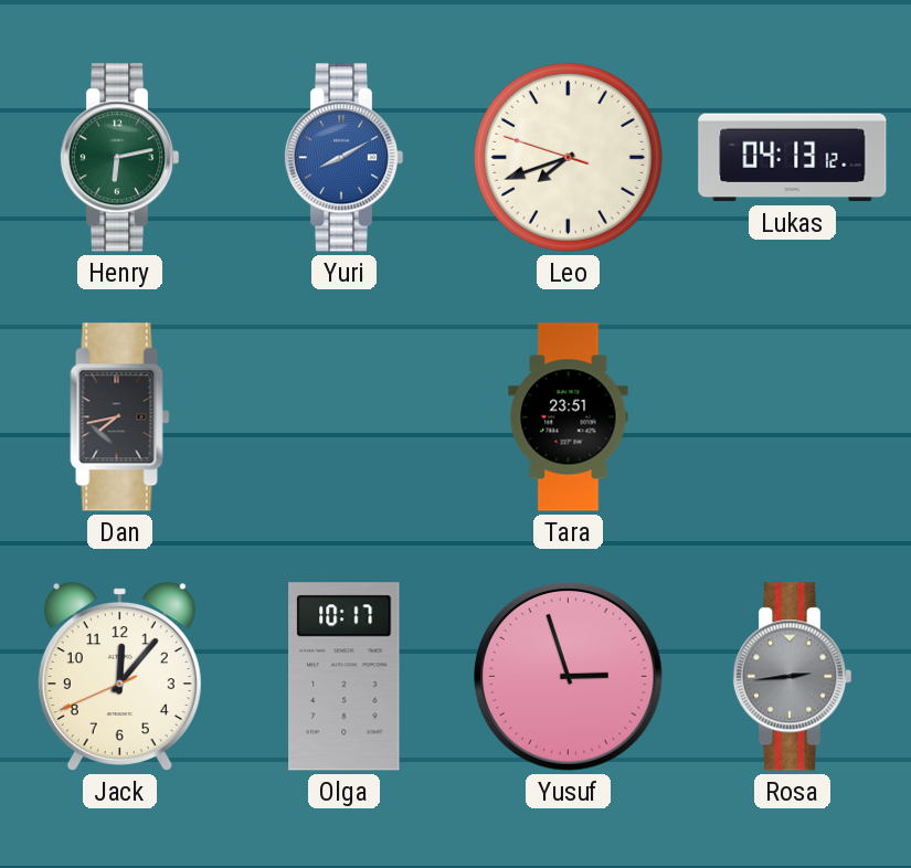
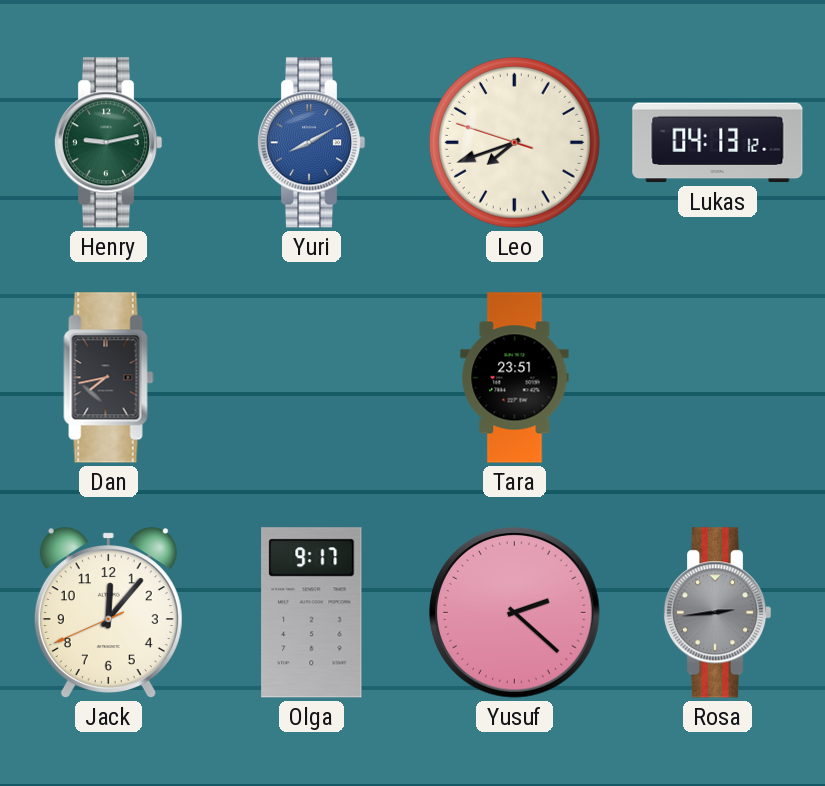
Henry: 6:13 -> 9:13 (108, 143)
Olga: 10:17 -> 9:17 (312, 613)
Yusuf: 2:57 -> 2:22 (515, 613)
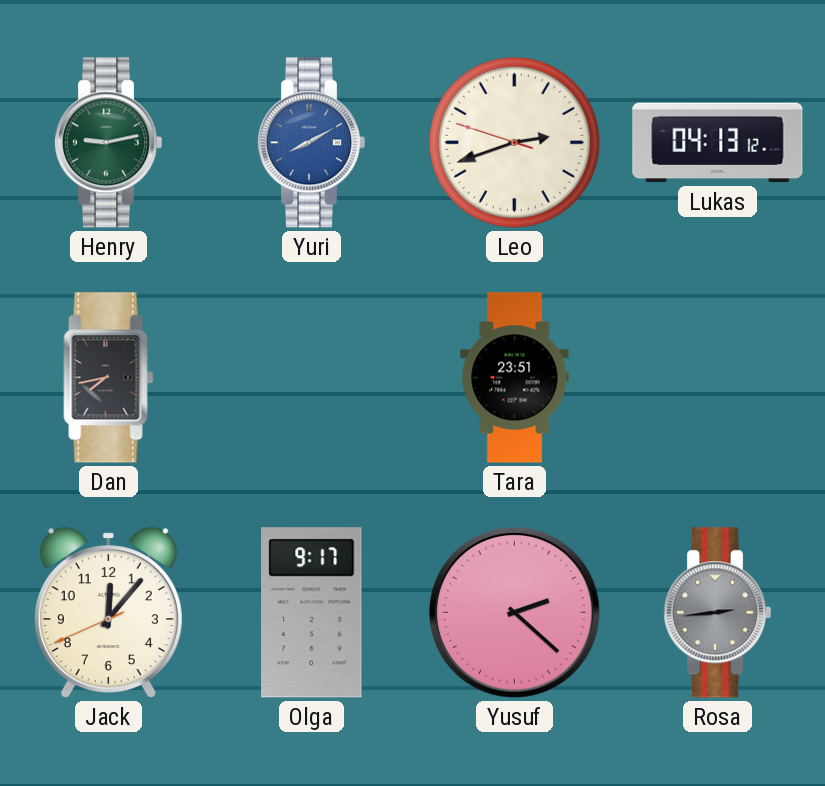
Leo: 7:41 -> 2:41 (514, 142)
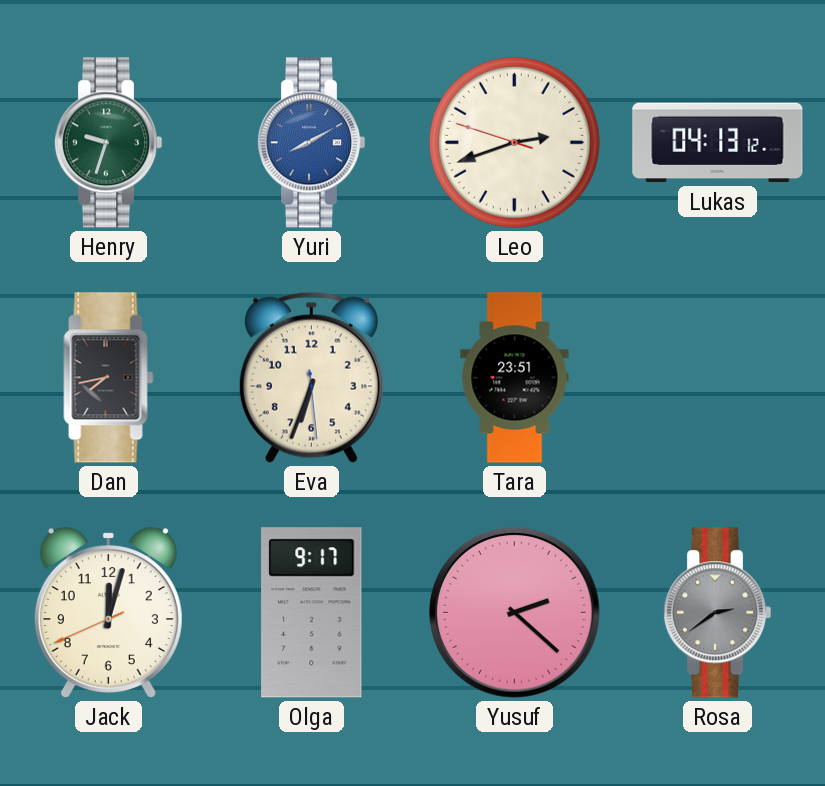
Henry: 9:13 -> 9:33 (108, 143)
Eva: none -> 6:33 (311, 377)
Jack: 12:06 -> 12:02 (108, 613)
Rosa: 2:44 -> 2:39 (717, 613)
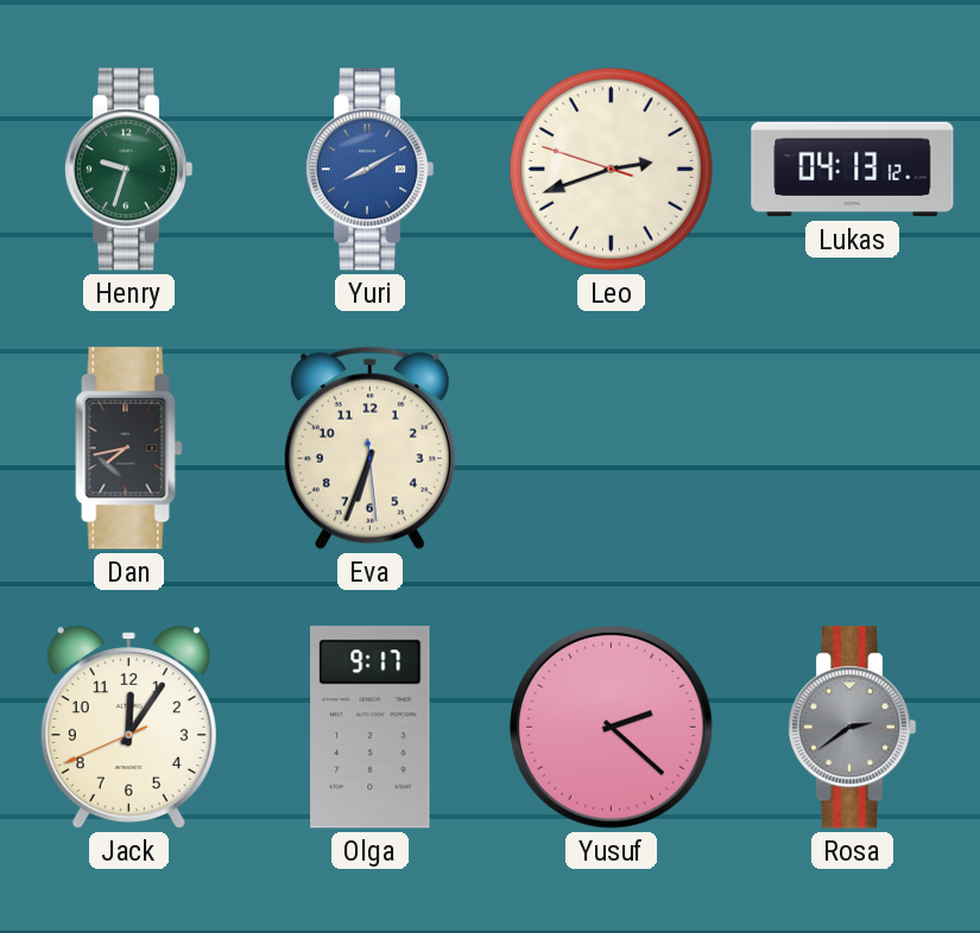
Tara: 23:51 -> none (515, 378)
Jack: 12:02 -> 12:05 (128, 728)
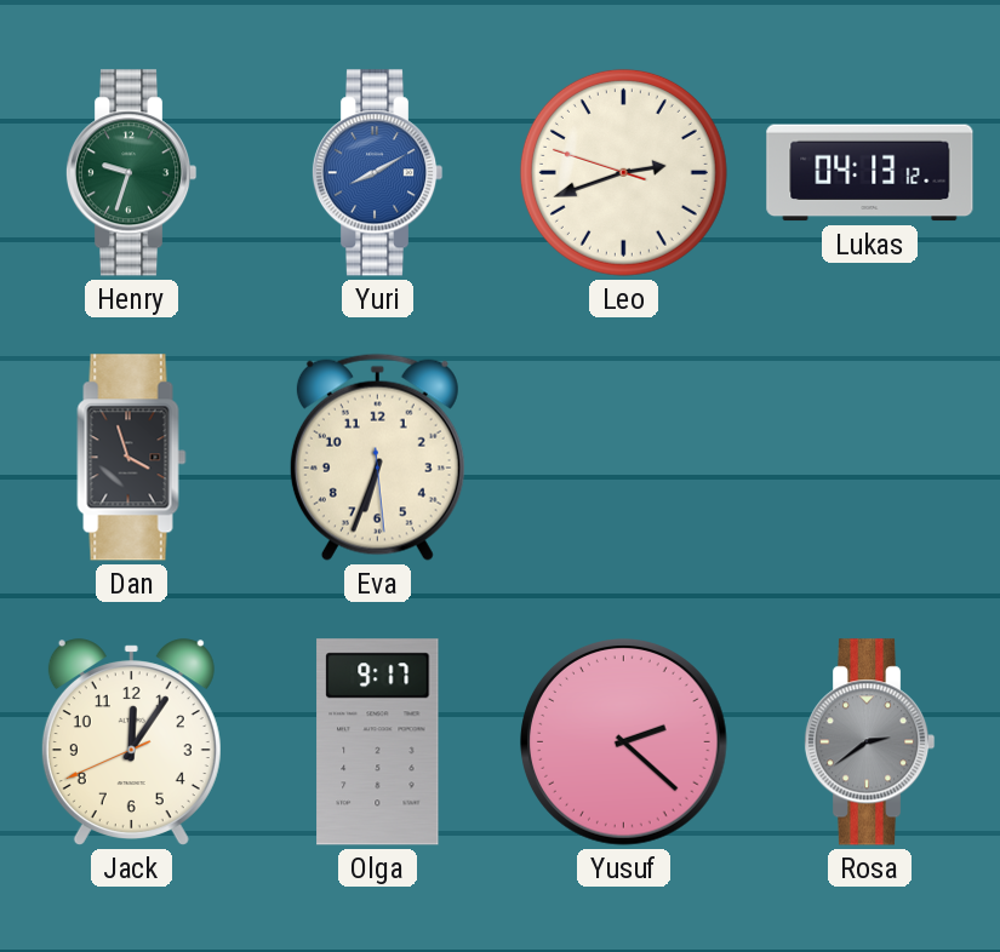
Dan: 7:43 -> 3:57 (132, 458)
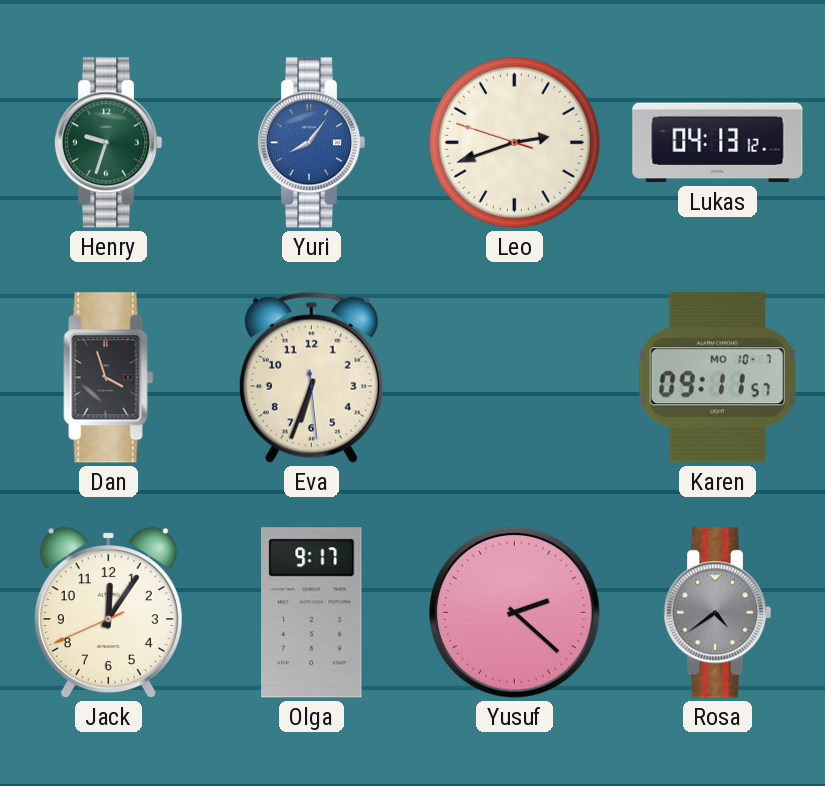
Yuri: 8:10 -> 8:06 (311, 143)
Karen: none -> 09:11 (717, 378)
Rosa: 2:39 -> 4:39 (717, 613)
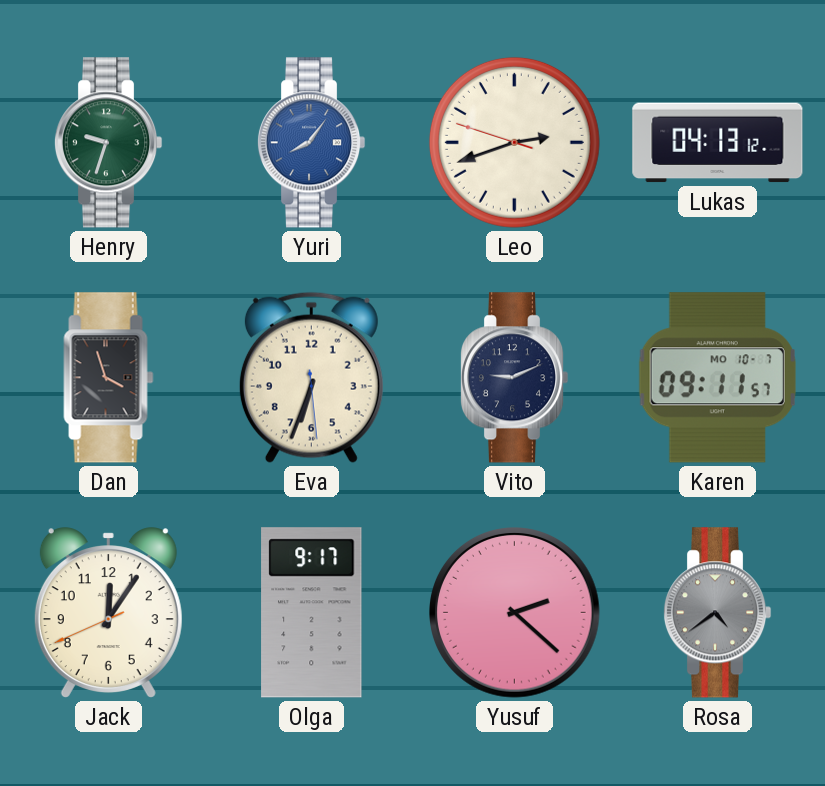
Vito: none -> 9:11 (514, 378)
